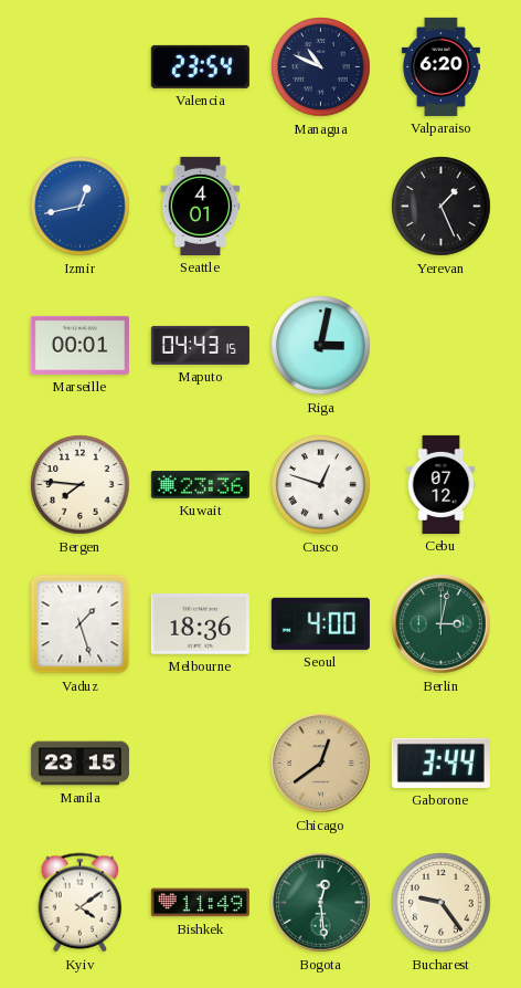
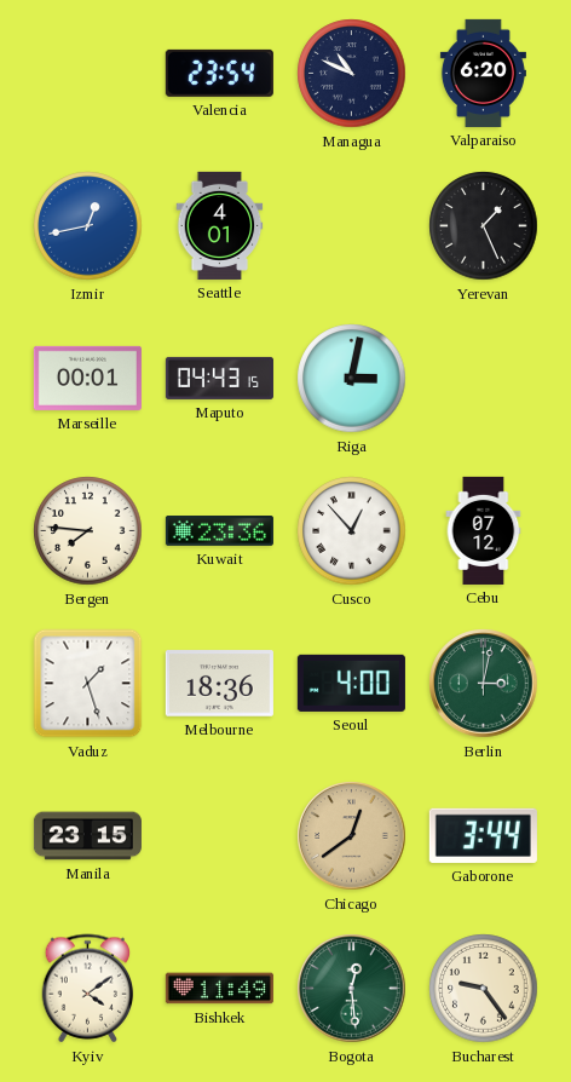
Cusco: 12:48 -> 12:53 (352, 531)
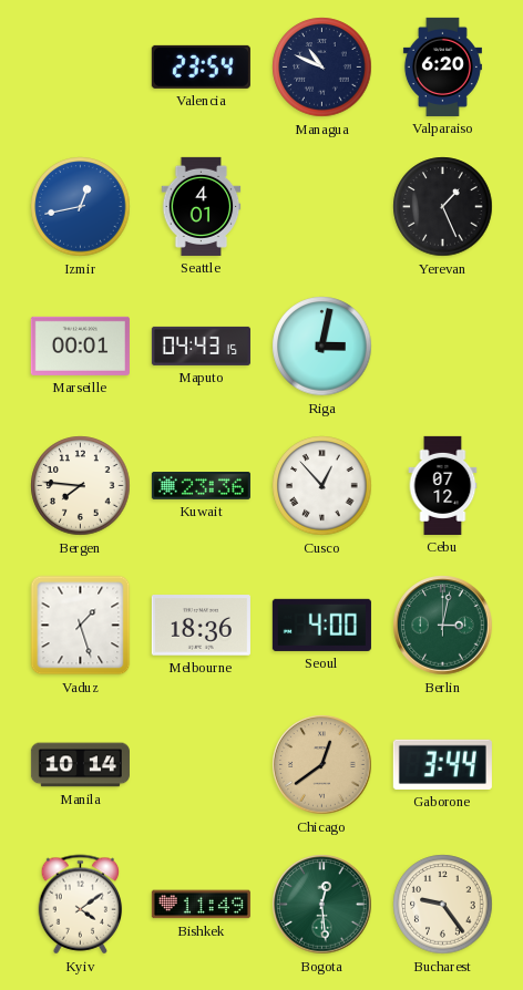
Manila: 23:15 -> 10:14 (80, 765)
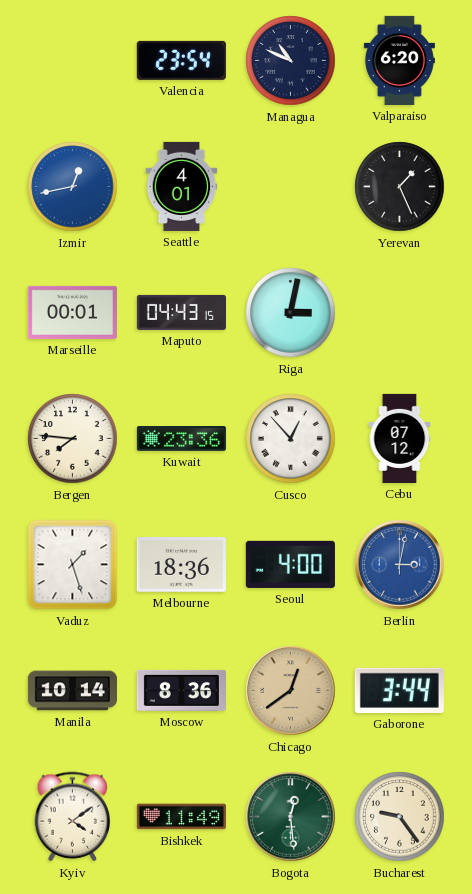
Berlin dial: green -> blue (400, 565)
Moscow: none -> 8:36 (181, 690)
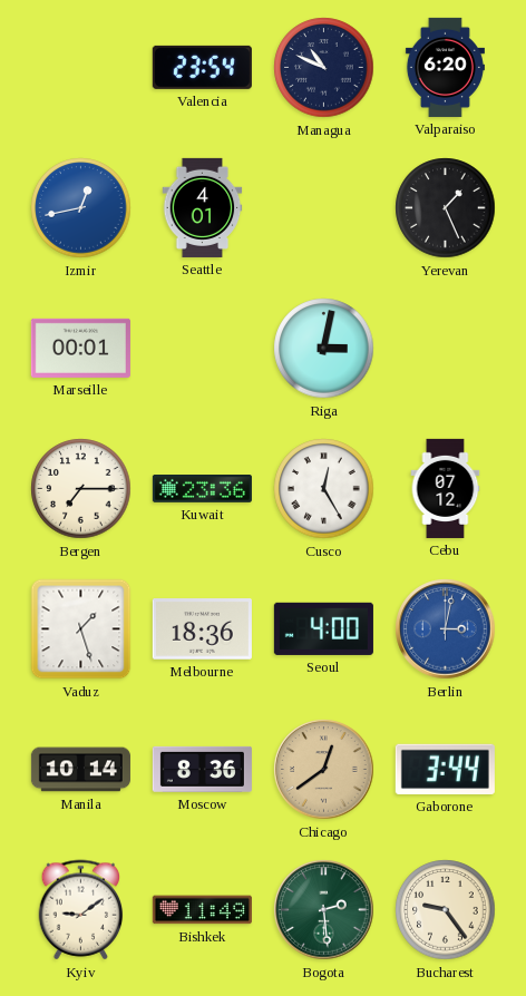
Maputo: 04:43 -> none (181, 312)
Bergen: 7:46 -> 7:15 (81, 489)
Cusco: 12:53 -> 12:25 (324, 489)
Kyiv: 4:09 -> 9:09 (81, 910)
Bogota: 12:29 -> 2:29 (324, 910)
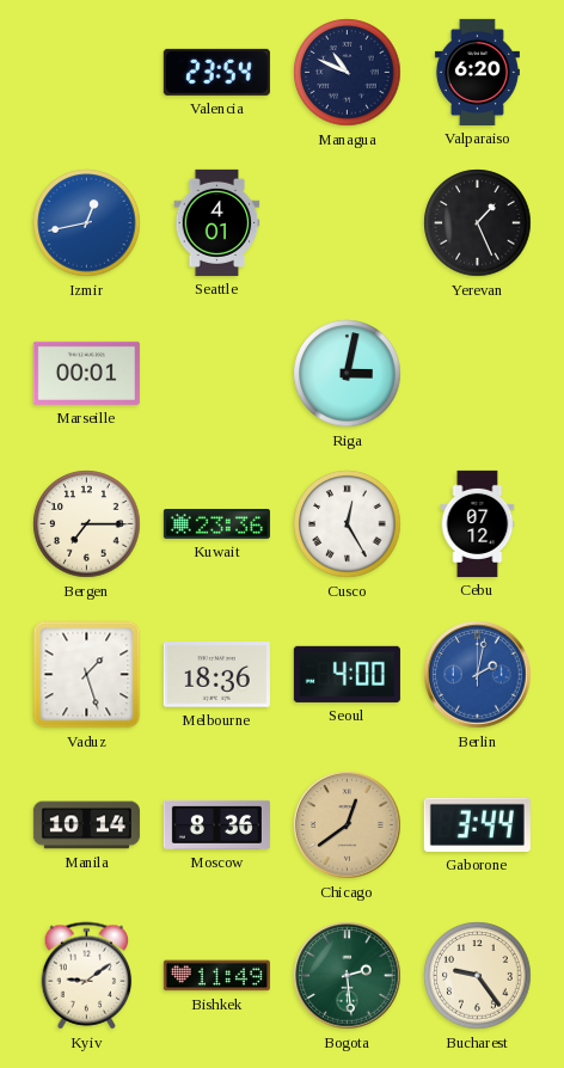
Berlin: 3:02 -> 2:02 (478, 675)
